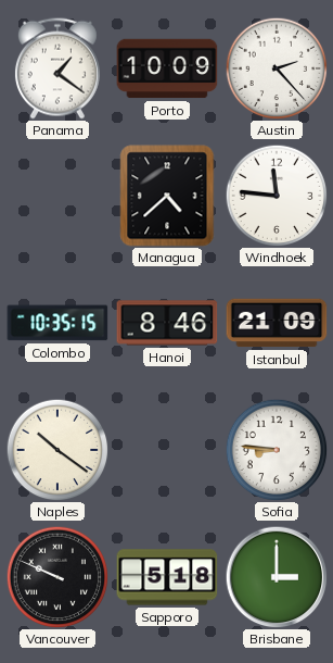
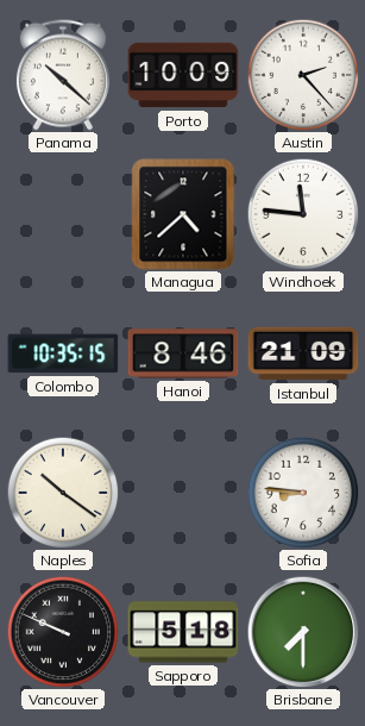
Panama: 1:21 -> 10:22 (63, 75)
Brisbane: 3:00 -> 7:30 (303, 632)
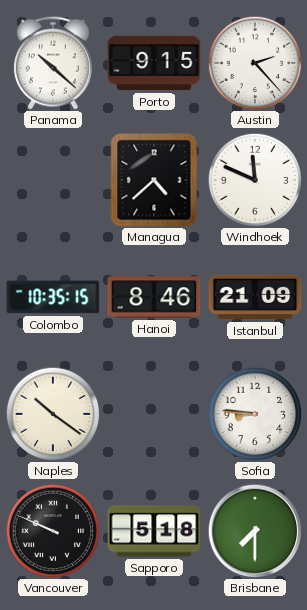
Porto: 10:09 -> 9:15 (154, 63)
Windhoek: 11:46 -> 11:49 (255, 180)
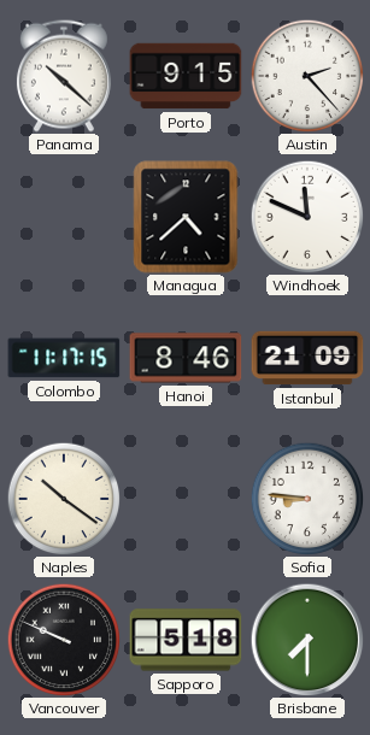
Colombo: 10:35 -> 11:17 (64, 358)
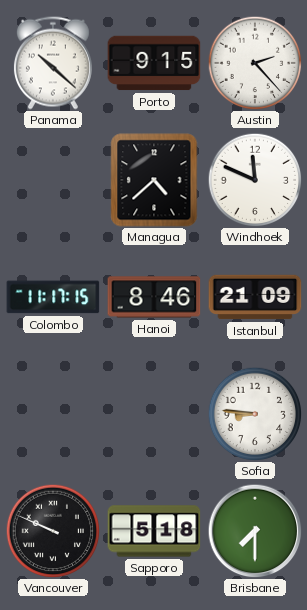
Naples: 10:21 -> none (64, 499)
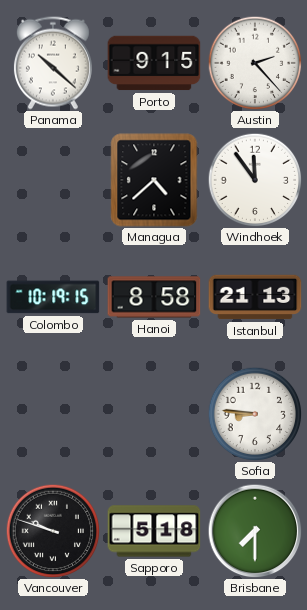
Windhoek: 11:49 -> 11:54 (255, 180)
Colombo: 11:17 -> 10:19 (53, 297)
Hanoi: 8:46 -> 8:58 (154, 297)
Istanbul: 21:09 -> 21:13 (255, 297)
Vancouver: 9:49 -> 9:48 (53, 531)
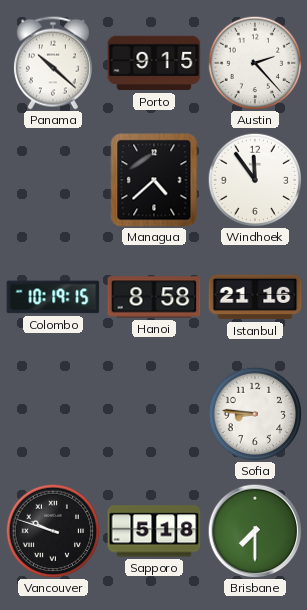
Istanbul: 21:13 -> 21:16 (255, 297)
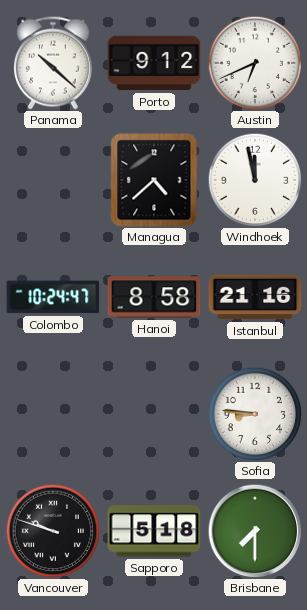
Porto: 9:15 -> 9:12 (154, 63)
Austin: 2:23 -> 6:41 (255, 63)
Windhoek: 11:54 -> 11:58 (255, 180)
Colombo: 10:19 -> 10:24 (53, 297)
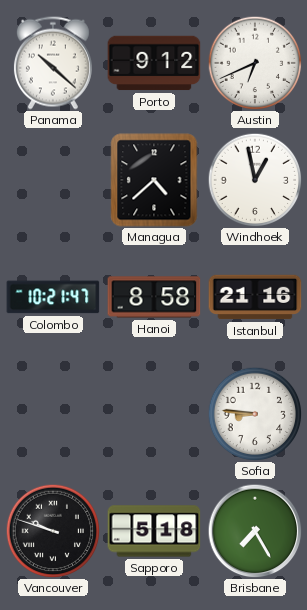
Windhoek: 11:58 -> 12:58 (255, 180)
Colombo: 10:24 -> 10:21 (53, 297)
Brisbane: 7:30 -> 7:25 (255, 531)
